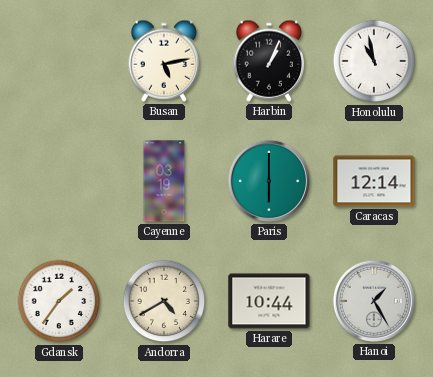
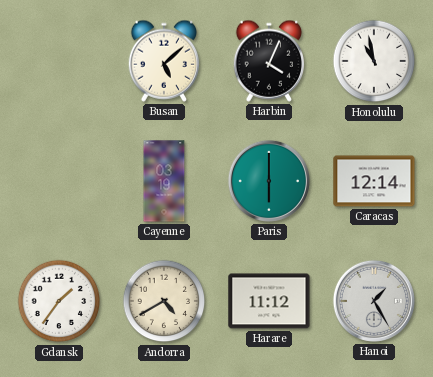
Busan: 5:13 -> 5:08 (164, 61)
Harbin: 1:04 -> 4:04 (269, 61)
Harare: 10:44 -> 11:12 (269, 301)
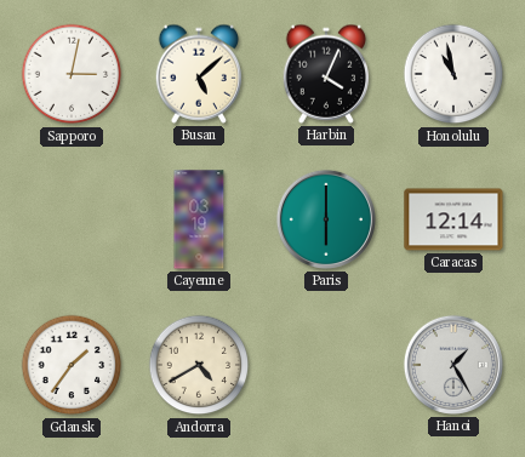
Sapporo: none -> 3:02 (72, 74)
Harare: 11:12 -> none (269, 301)
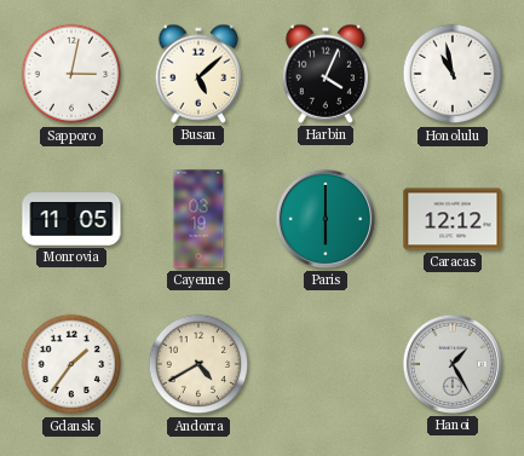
Monrovia: none -> 11:05 (71, 220)
Caracas: 12:14 -> 12:12 (453, 219)
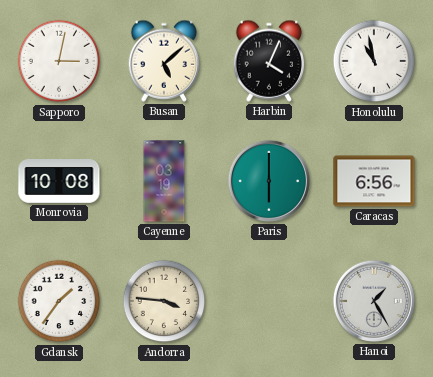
Monrovia: 11:05 -> 10:08 (59, 182)
Caracas: 12:12 -> 6:56 (374, 181)
Andorra: 4:40 -> 3:46 (164, 301)
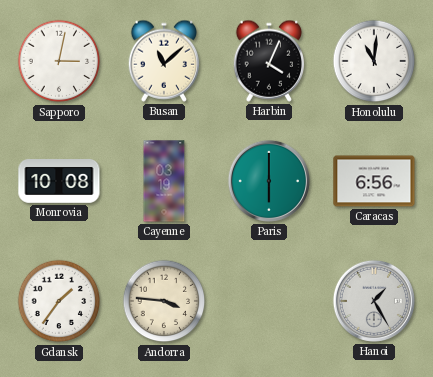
Busan: 5:08 -> 11:08 (164, 61)
Honolulu: 10:58 -> 11:01 (374, 61)
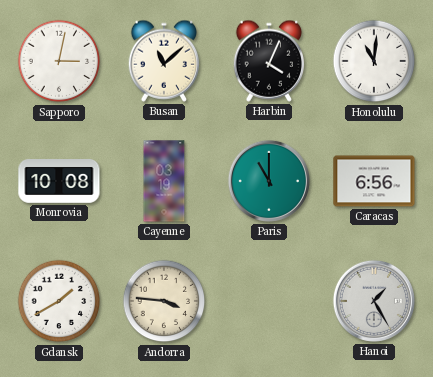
Paris: 6:00 -> 11:00 (269, 181)
Gdansk: 1:36 -> 1:40 (59, 301)
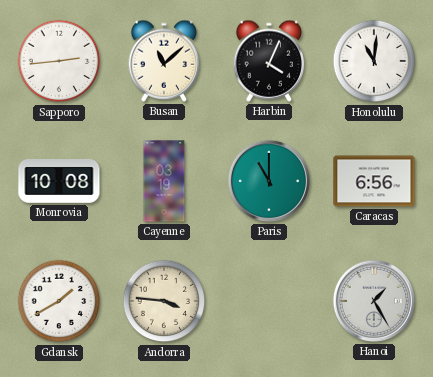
Sapporo: 3:02 -> 2:44 (59, 61)
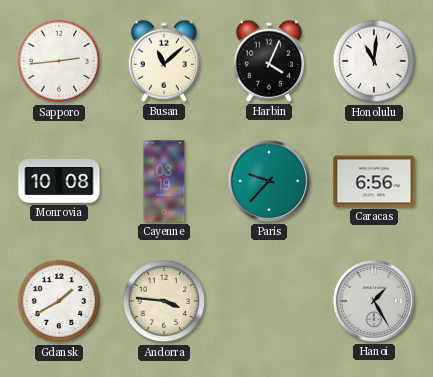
Paris: 11:00 -> 9:37 (269, 181)
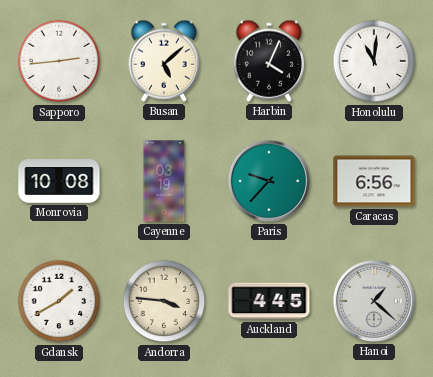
Busan: 11:08 -> 5:08 (164, 61)
Auckland: none -> 4:45 (269, 301)
Hanoi: 1:25 -> 1:22 (374, 301)
